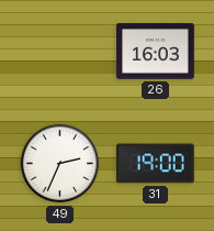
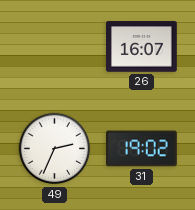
26: 16:03 -> 16:07 (142, 47)
31: 19:00 -> 19:02 (142, 149)
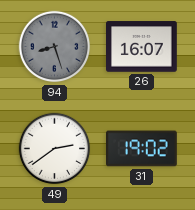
94: none -> 8:27 (55, 47)
49: 2:34 -> 2:39 (55, 149)
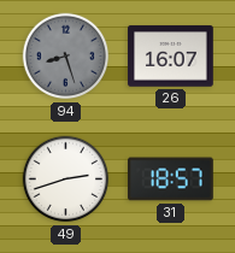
49: 2:39 -> 2:42 (66, 180)
31: 19:02 -> 18:57 (171, 180)
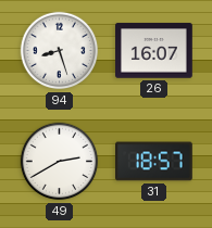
94 dial: grey -> white (60, 51)
49: 2:42 -> 2:40 (60, 162)
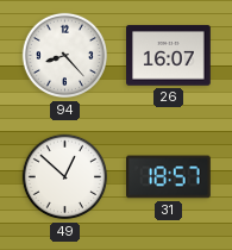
94: 8:27 -> 8:23 (65, 56)
49: 2:40 -> 12:52 (65, 177)
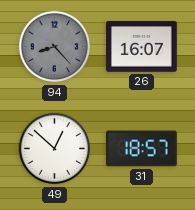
94 dial: white -> grey (55, 47)
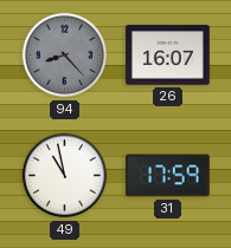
49: 12:52 -> 10:58 (65, 176)
31: 18:57 -> 17:59 (168, 176)
